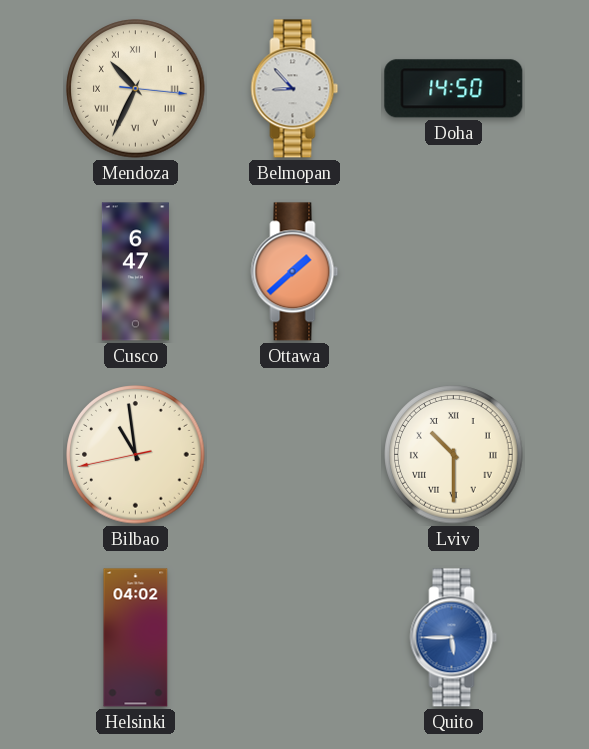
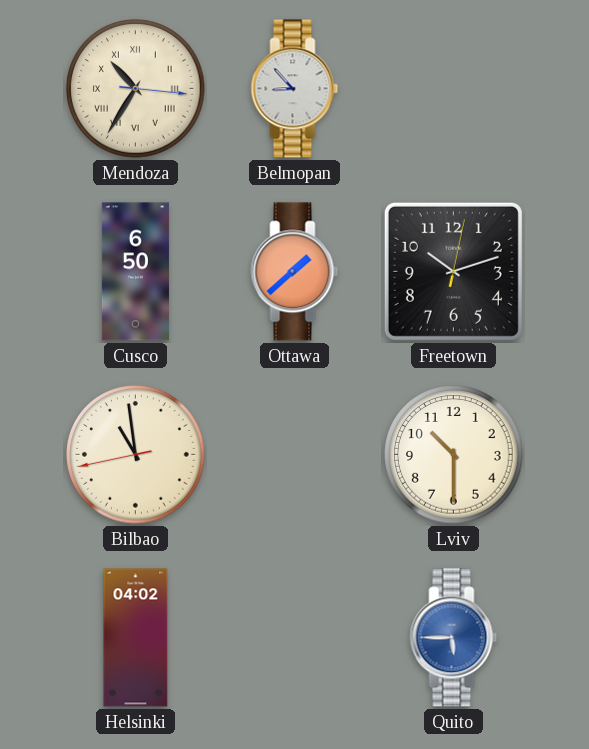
Mendoza: 10:34 -> 10:35 (136, 89)
Doha: 14:50 -> none (454, 89)
Cusco: 6:47 -> 6:50 (135, 272)
Freetown: none -> 10:12 (453, 271)
Lviv numerals: Roman -> Arabic (454, 455)
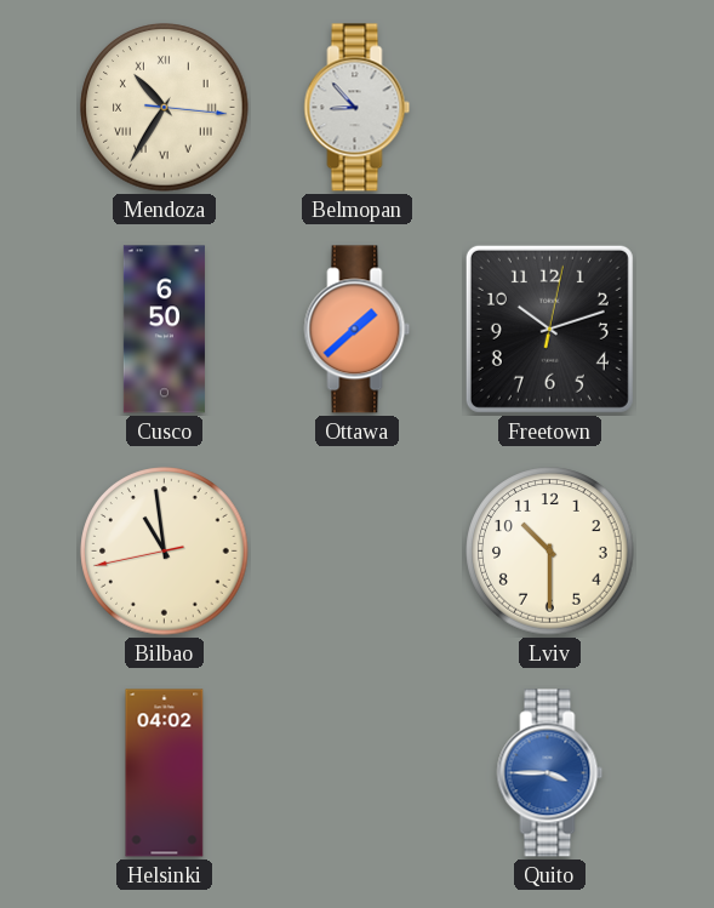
Quito: 5:45 -> 3:45 (550, 773)
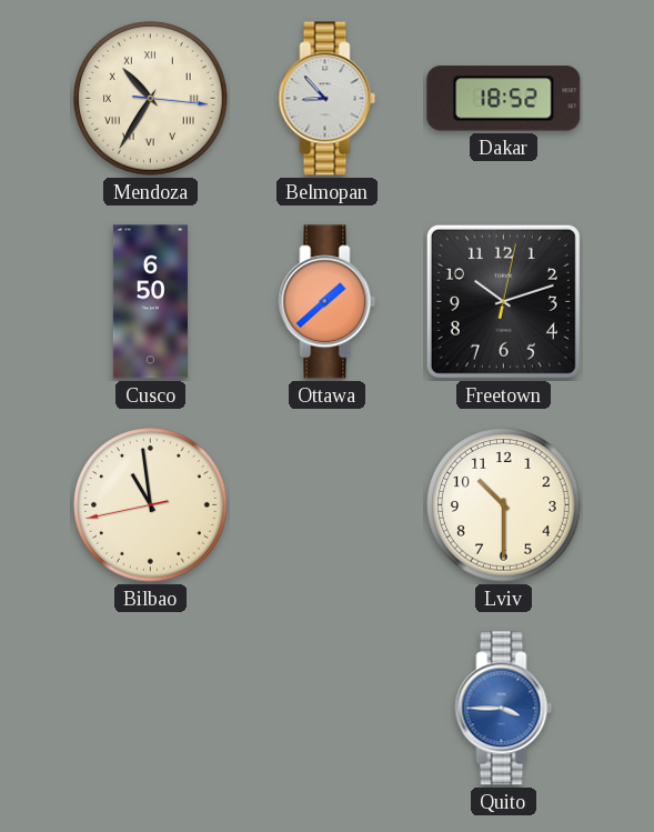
Dakar: none -> 18:52 (504, 99)
Helsinki: 04:02 -> none (165, 773)
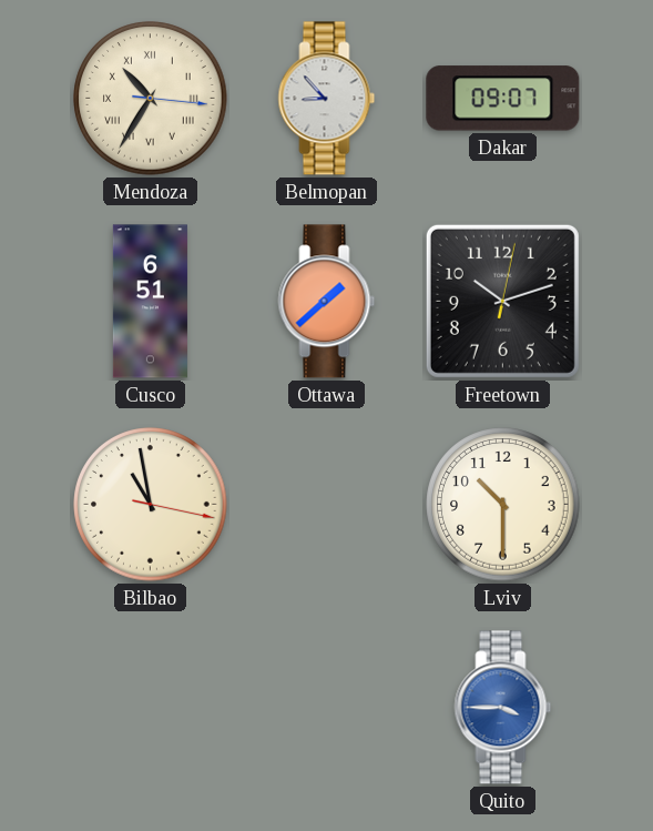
Dakar: 18:52 -> 09:07 (503, 99)
Cusco: 6:50 -> 6:51 (150, 302)
Bilbao: 10:58:43 -> 10:58:17 (151, 505)
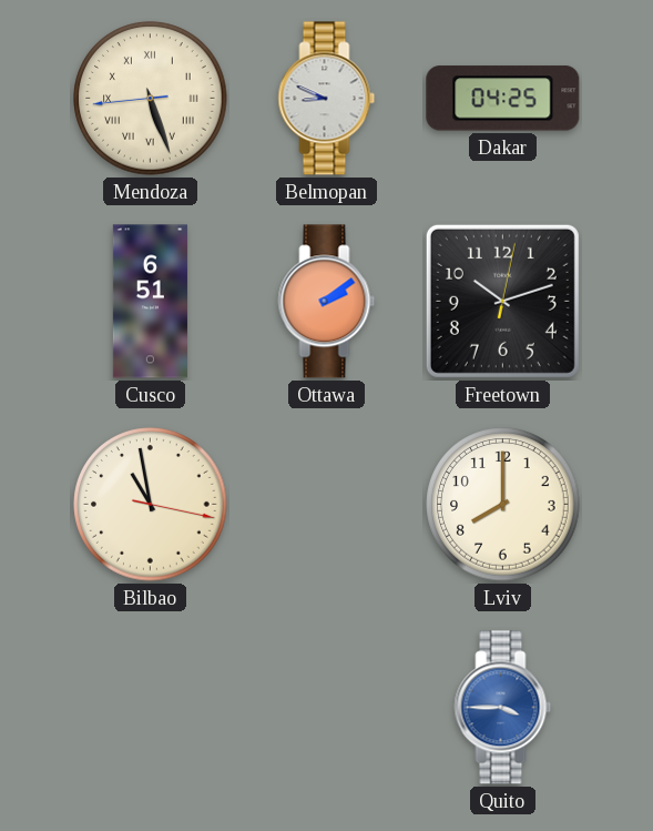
Mendoza: 10:35 -> 5:26 (151, 99)
Belmopan: 8:53 -> 8:49 (327, 99)
Dakar: 09:07 -> 04:25 (503, 99)
Ottawa: 1:38 -> 2:09 (327, 302)
Lviv: 10:30 -> 8:00 (503, 505)
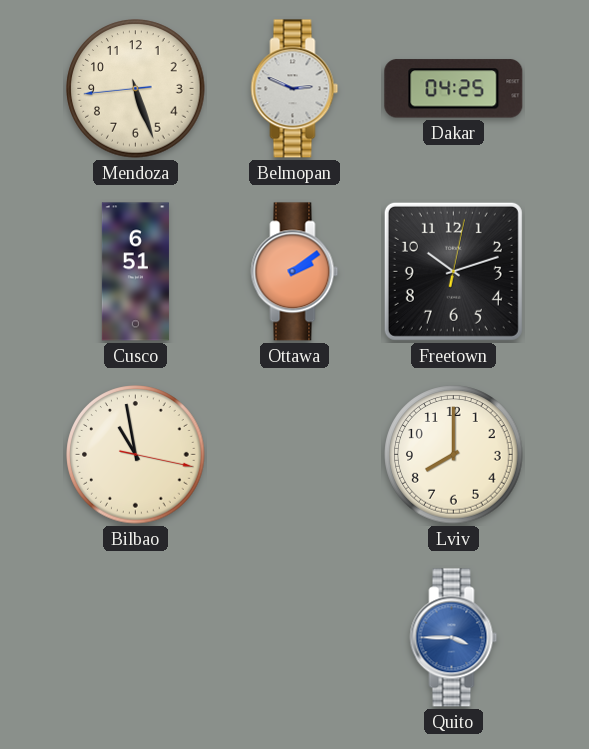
Mendoza numerals: Roman -> Arabic (136, 89)
Belmopan: 8:49 -> 2:49 (295, 89)
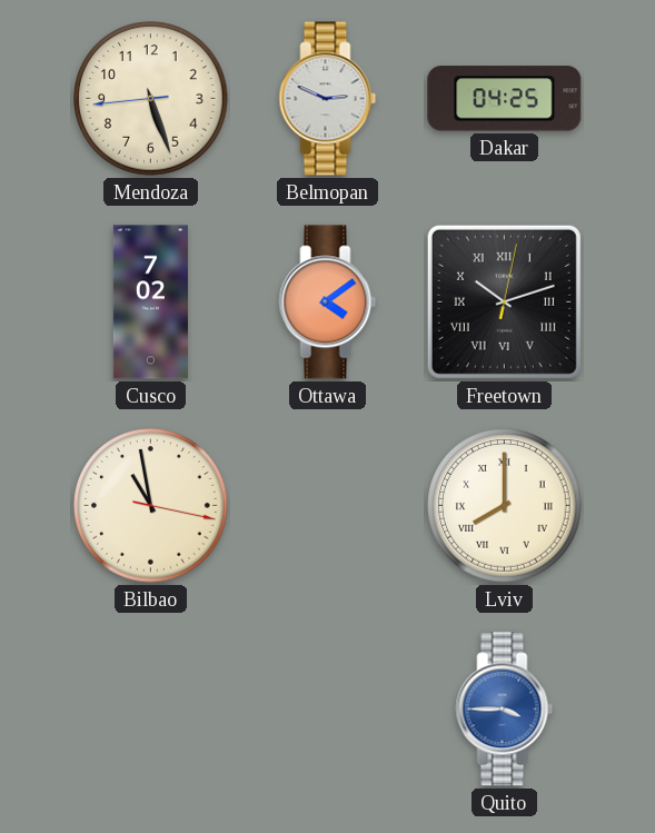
Cusco: 6:51 -> 7:02 (150, 303)
Ottawa: 2:09 -> 4:09 (328, 303)
Freetown numerals: Arabic -> Roman (504, 301)
Lviv numerals: Arabic -> Roman (505, 506)
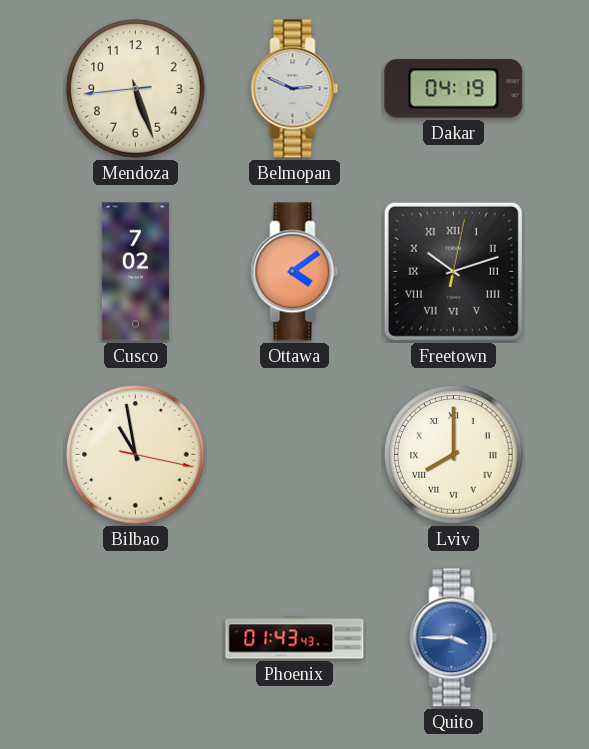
Dakar: 04:25 -> 04:19 (454, 89)
Phoenix: none -> 01:43 (295, 638)
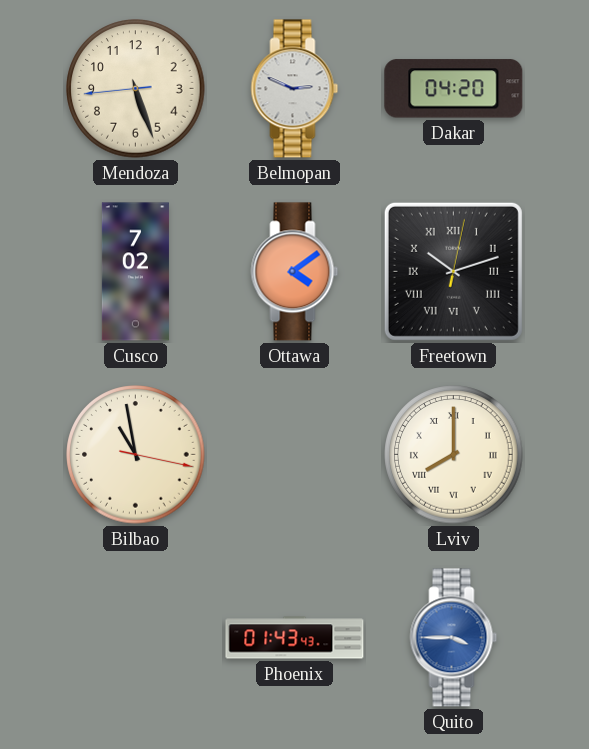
Dakar: 04:19 -> 04:20 (454, 89)
